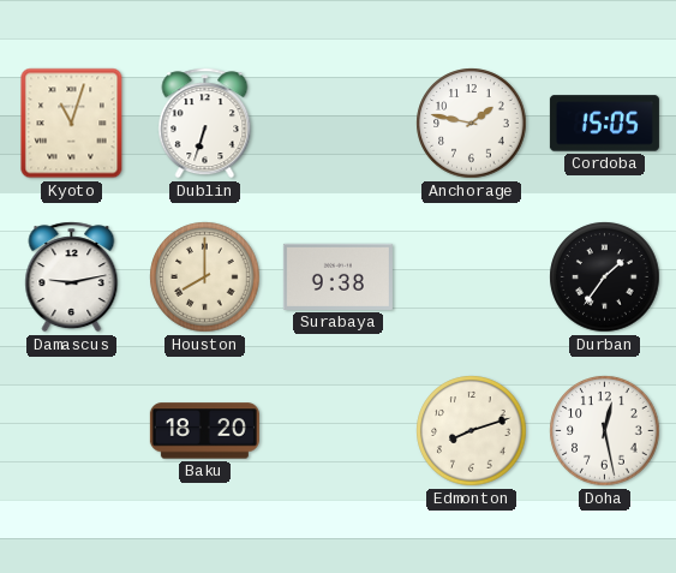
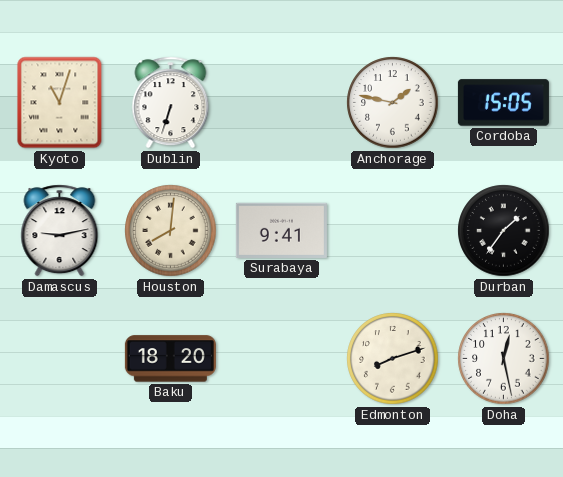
Houston: 8:00 -> 8:01 (171, 231)
Surabaya: 9:38 -> 9:41 (281, 230)
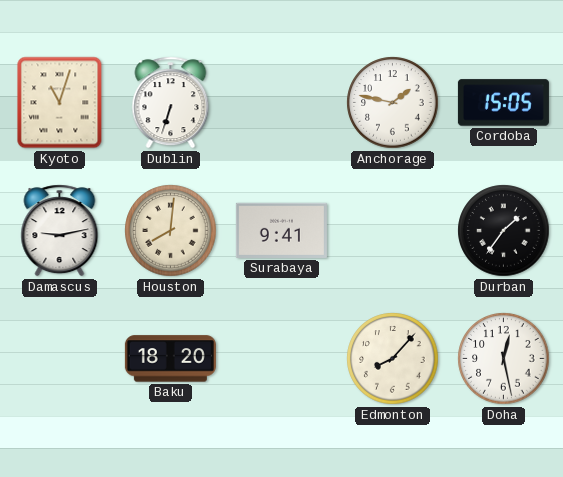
Edmonton: 8:12 -> 8:07 (393, 359)
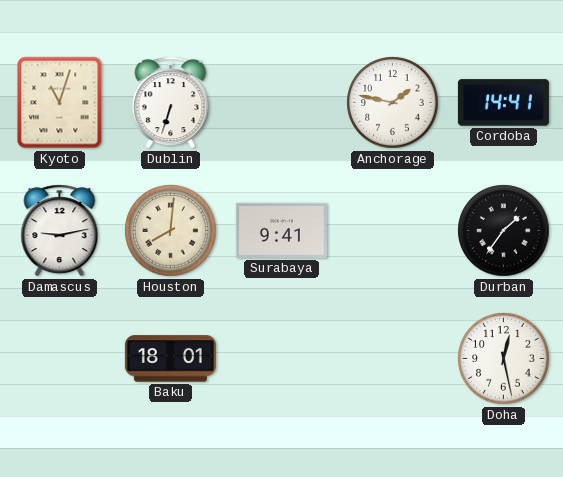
Cordoba: 15:05 -> 14:41 (503, 103)
Baku: 18:20 -> 18:01 (170, 359)
Edmonton: 8:07 -> none (393, 359)
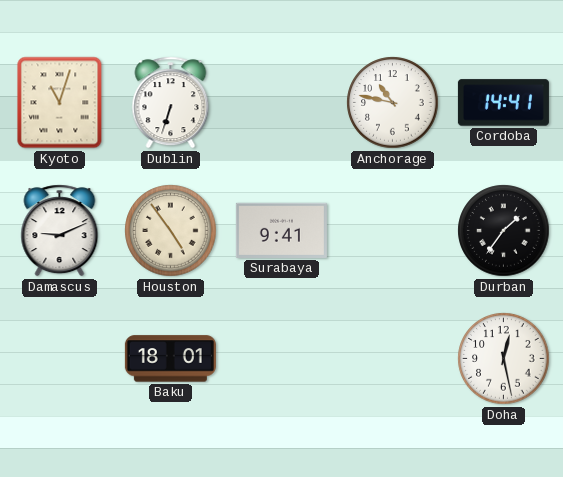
Anchorage: 1:47 -> 10:47 (393, 103)
Damascus: 9:13 -> 9:11 (60, 231)
Houston: 8:01 -> 4:54 (171, 231)
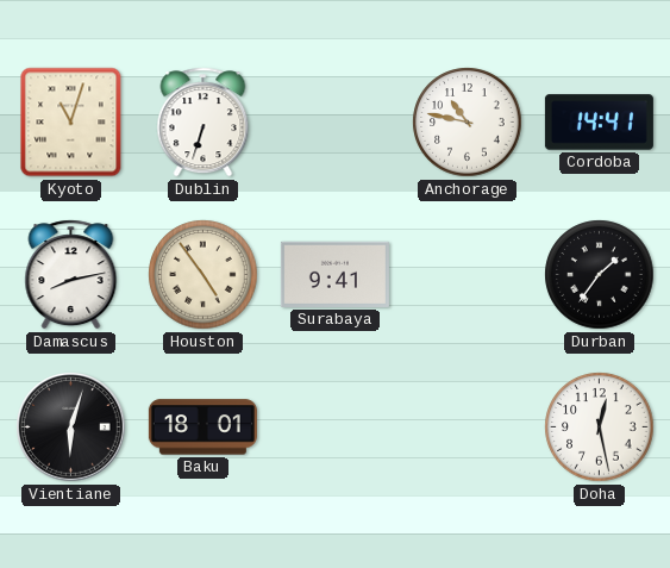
Damascus: 9:11 -> 8:13 (71, 275)
Vientiane: none -> 6:03 (71, 427)
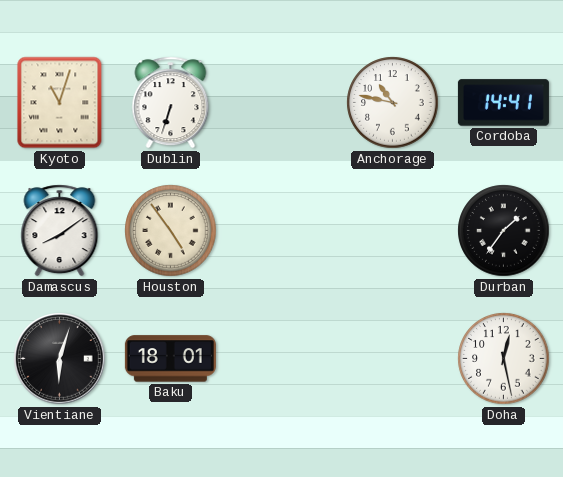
Damascus: 8:13 -> 8:09 (60, 231)
Surabaya: 9:41 -> none (334, 274)
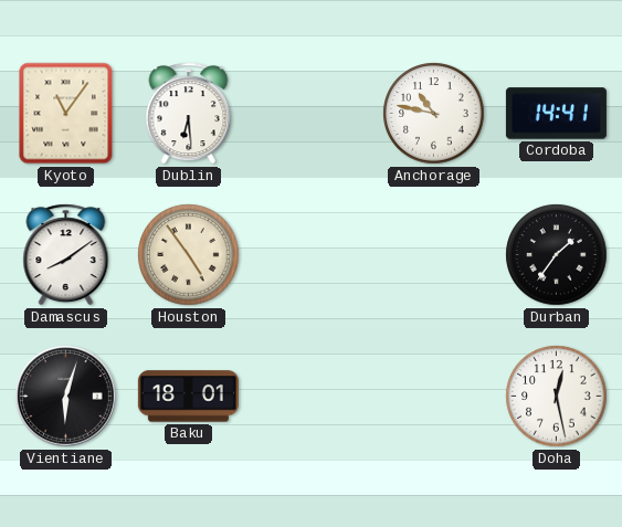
Kyoto: 11:03 -> 11:06 (66, 114)
Dublin: 6:33 -> 6:29 (189, 114)
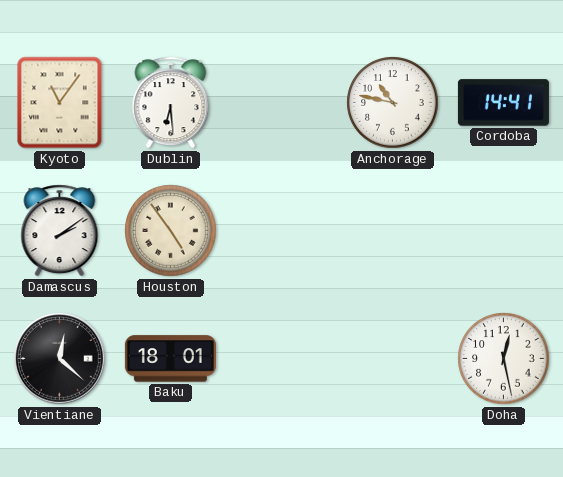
Damascus: 8:09 -> 2:09 (60, 231)
Durban: 1:36 -> none (557, 255)
Vientiane: 6:03 -> 12:22 (60, 359)
